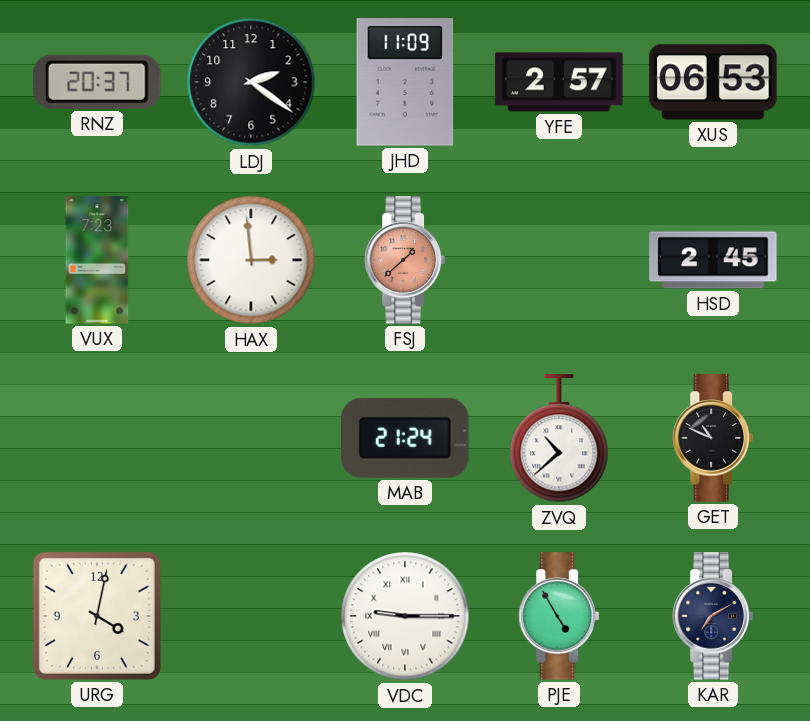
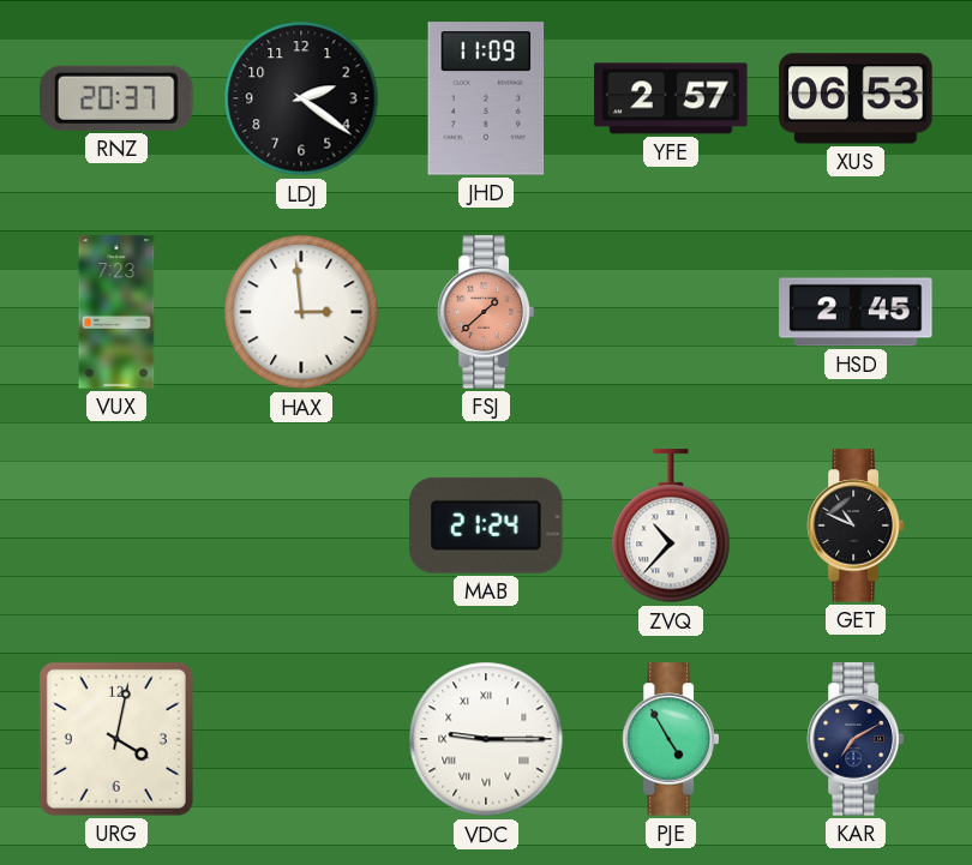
ZVQ: 10:38 -> 10:37 (671, 527)
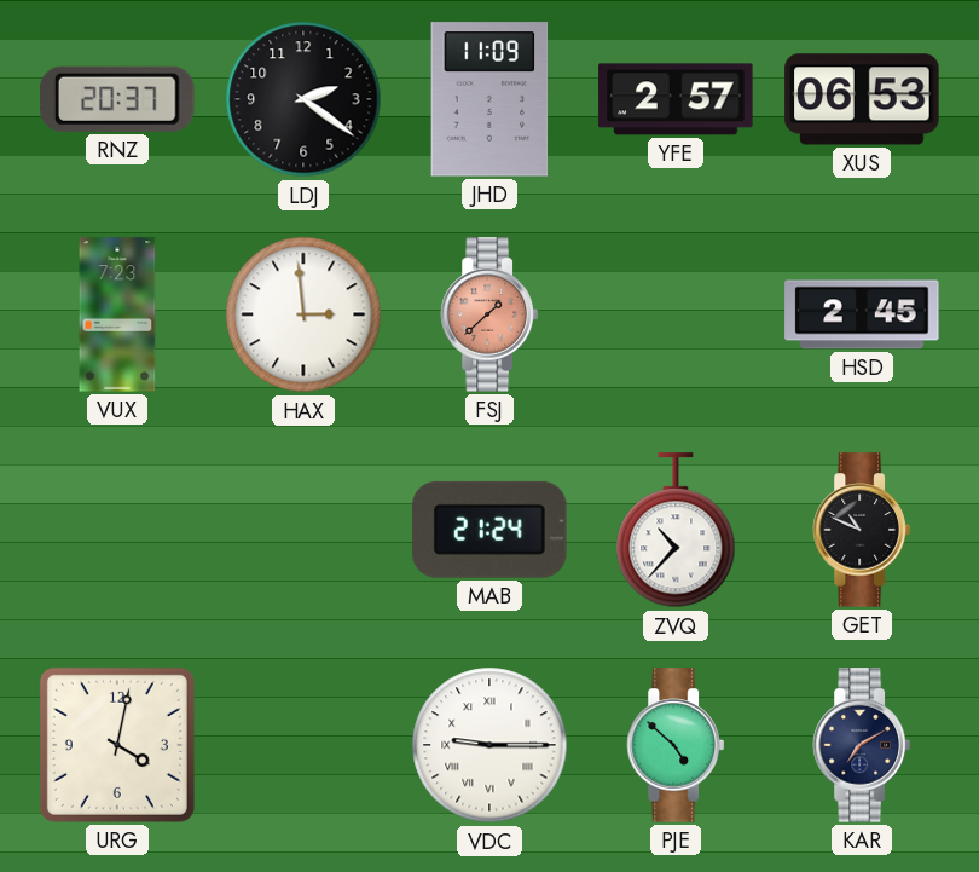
PJE: 4:55 -> 4:52 (676, 745)
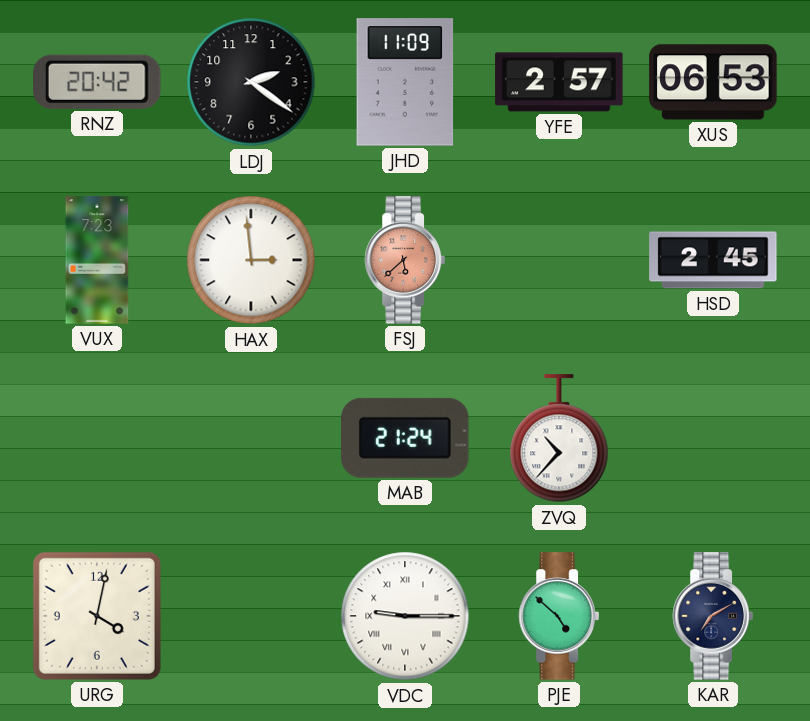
RNZ: 20:37 -> 20:42 (98, 82)
FSJ: 1:38 -> 5:38 (405, 260)
GET: 10:49 -> none (862, 530)
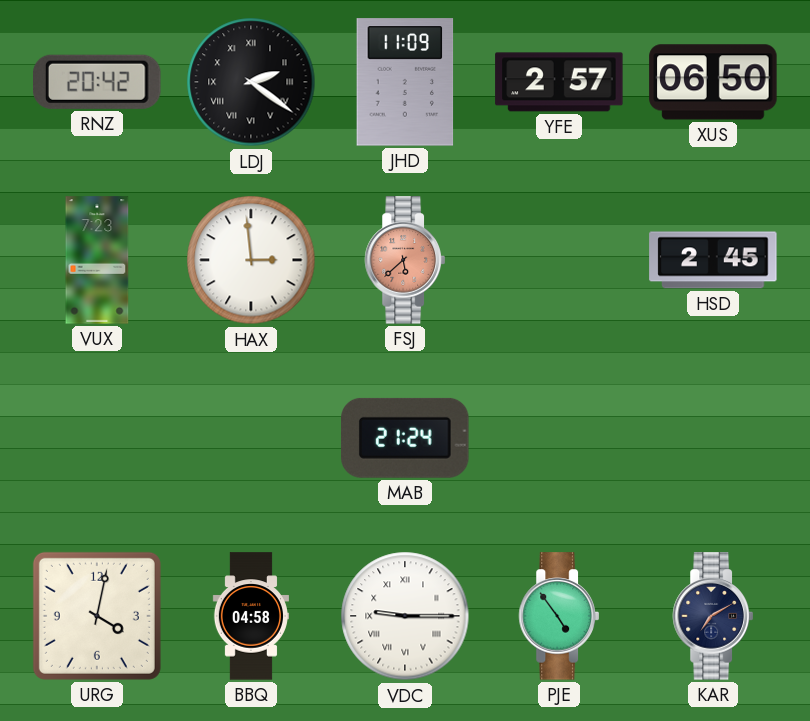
LDJ numerals: Arabic -> Roman (251, 82)
XUS: 06:53 -> 06:50 (713, 82)
ZVQ: 10:37 -> none (559, 439)
BBQ: none -> 04:58 (251, 616)
PJE: 4:52 -> 4:54 (559, 616)
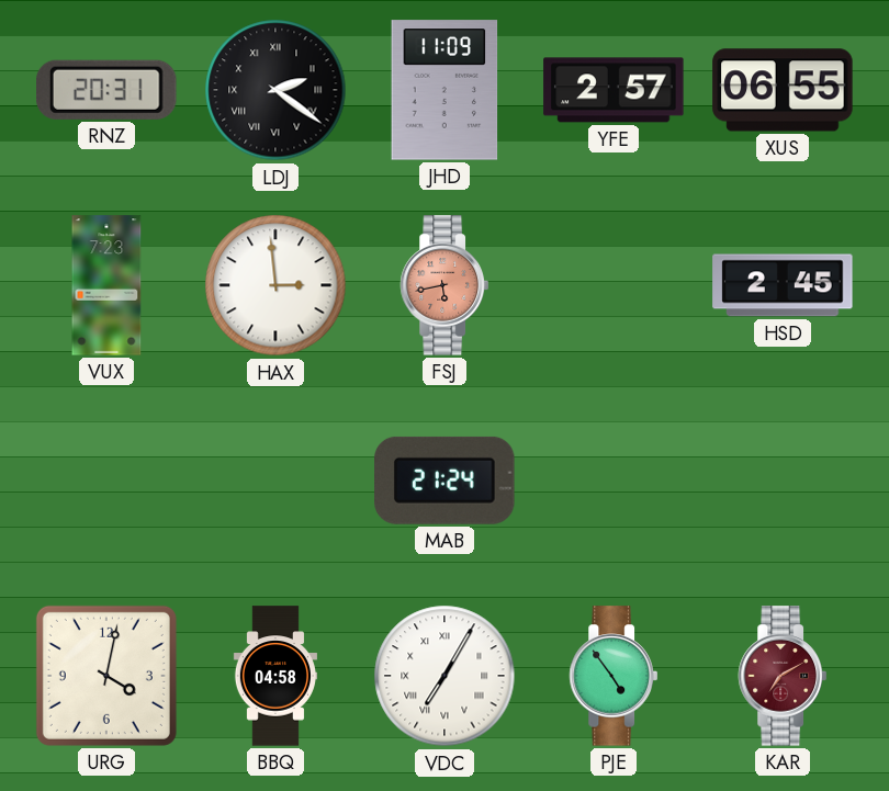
RNZ: 20:42 -> 20:31 (108, 90)
XUS: 06:50 -> 06:55 (783, 90)
FSJ: 5:38 -> 5:43 (444, 285)
VDC: 9:15 -> 7:05 (444, 676)
KAR dial: navy -> burgundy (783, 676)
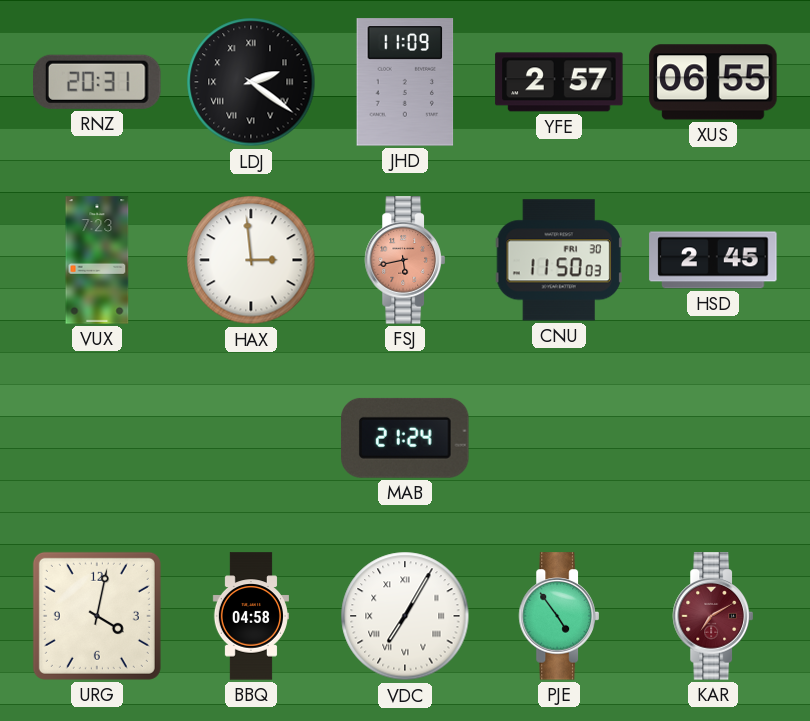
CNU: none -> 11:50 (559, 260)
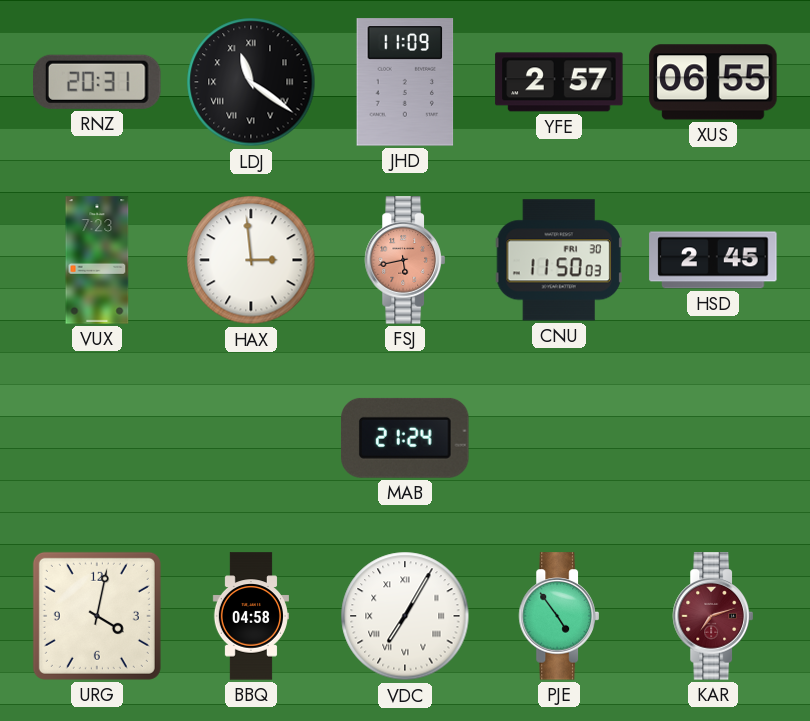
LDJ: 2:21 -> 11:21 (251, 82)
KAR: 7:10 -> 7:12 (713, 616)
